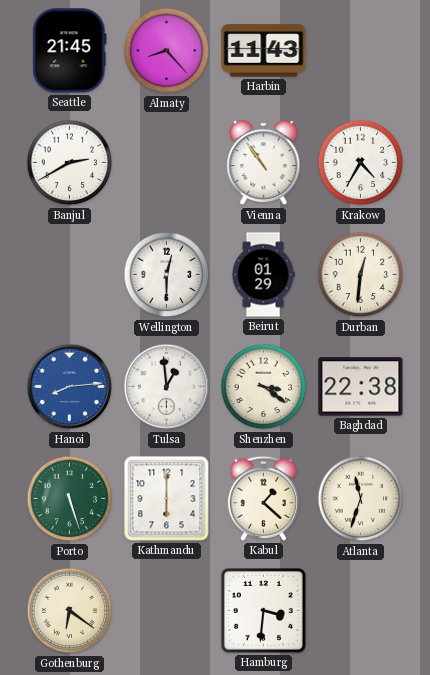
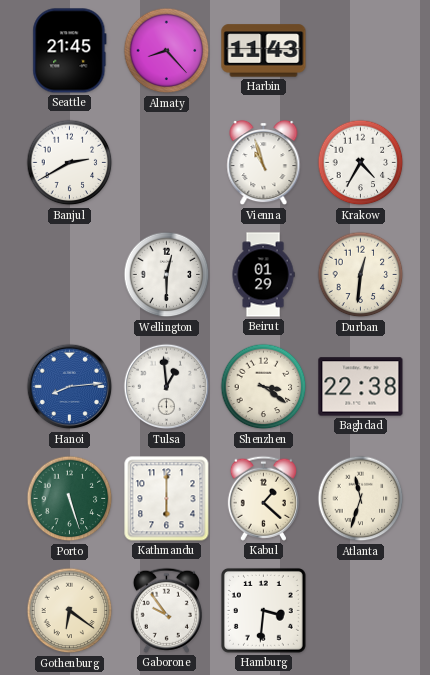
Vienna: 10:54 -> 10:57 (264, 163)
Gaborone: none -> 9:54 (166, 610)
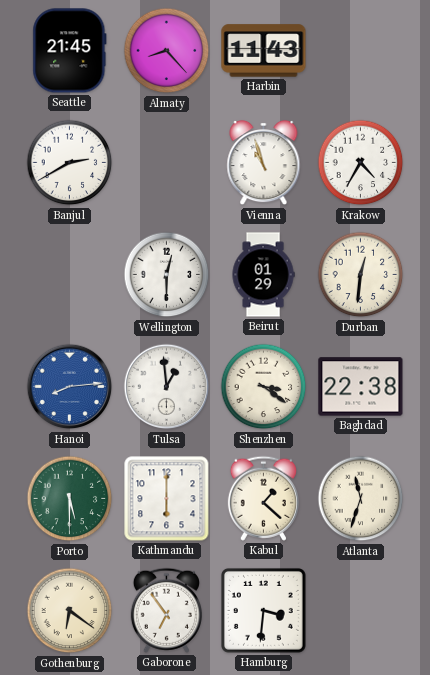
Porto: 5:27 -> 5:30 (70, 499)
Gaborone: 9:54 -> 6:54 (166, 610)
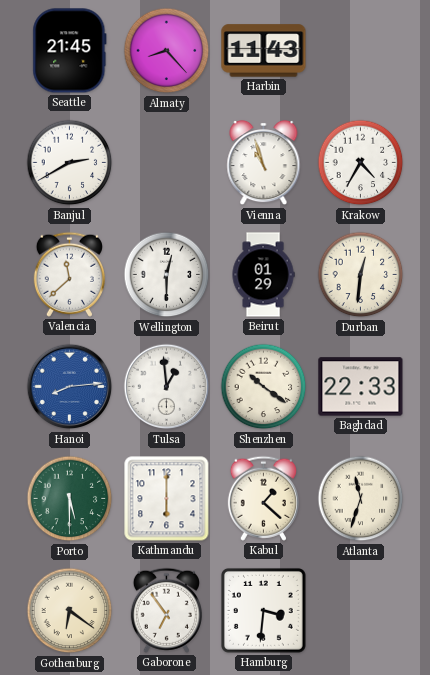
Valencia: none -> 11:38 (69, 274)
Shenzhen: 3:21 -> 10:21 (264, 387)
Baghdad: 22:38 -> 22:33 (361, 387)
